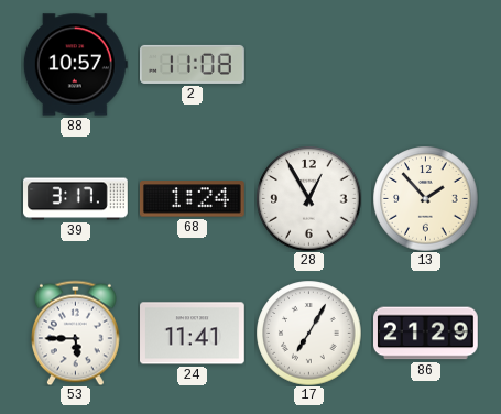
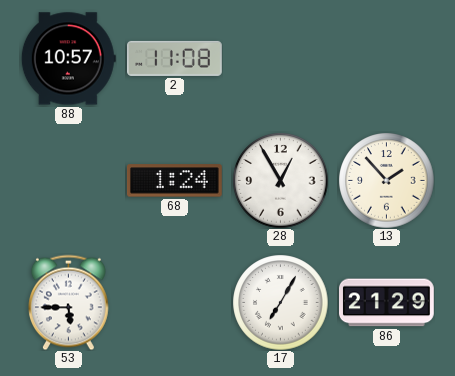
39: 3:17 -> none (76, 199)
24: 11:41 -> none (193, 334)
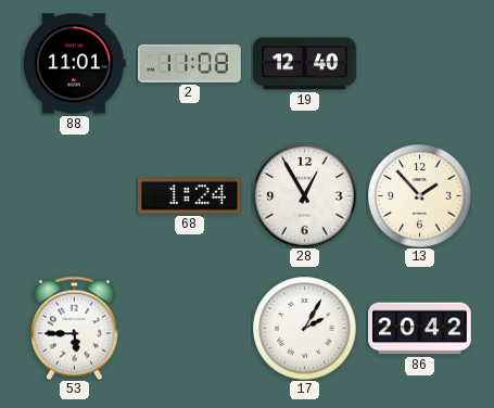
88: 10:57 -> 11:01 (74, 64)
19: none -> 12:40 (305, 64)
17: 7:05 -> 2:05 (304, 328)
86: 21:29 -> 20:42 (420, 329)
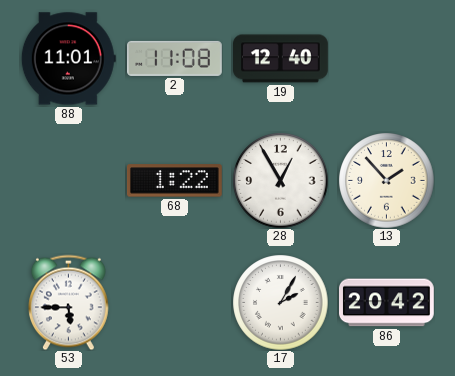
68: 1:24 -> 1:22 (174, 181)
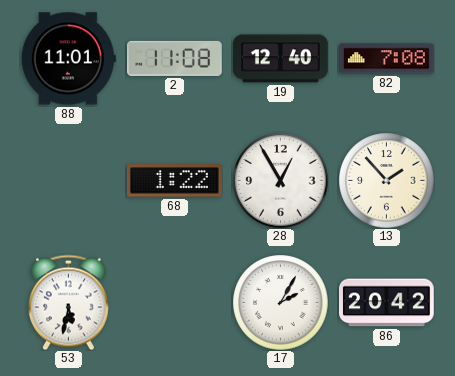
82: none -> 7:08 (387, 59)
53: 5:45 -> 5:32 (68, 302)
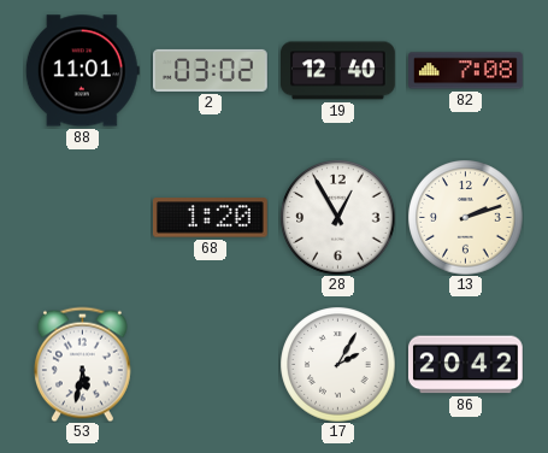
2: 11:08 -> 03:02 (211, 70)
68: 1:22 -> 1:20 (210, 218)
13: 1:53 -> 2:12 (465, 217)
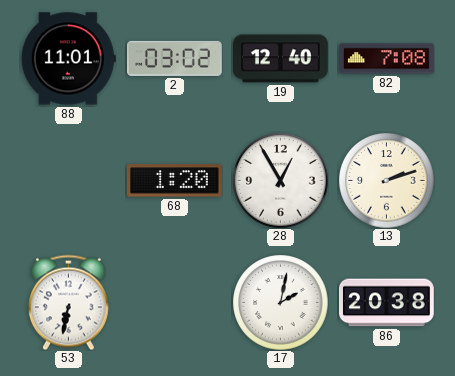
53: 5:32 -> 6:32 (68, 302)
17: 2:05 -> 2:02 (280, 302)
86: 20:42 -> 20:38 (387, 303)
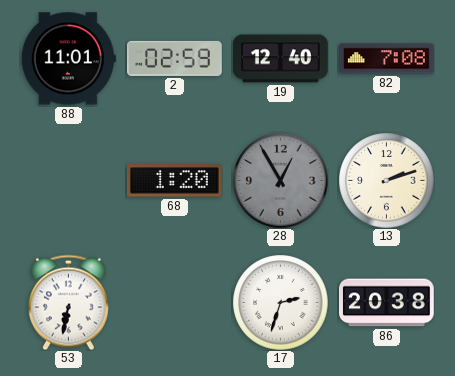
2: 03:02 -> 02:59 (175, 58)
28 dial: white -> grey (280, 180)
17: 2:02 -> 2:33 (280, 302)
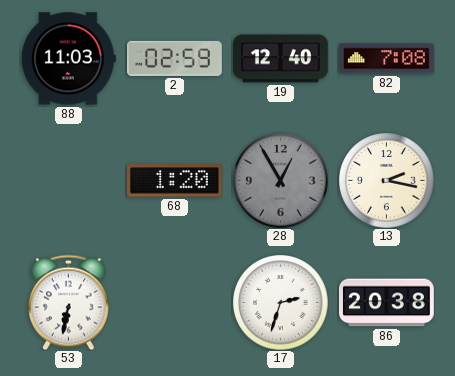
88: 11:01 -> 11:03 (68, 59)
13: 2:12 -> 2:17 (386, 180)
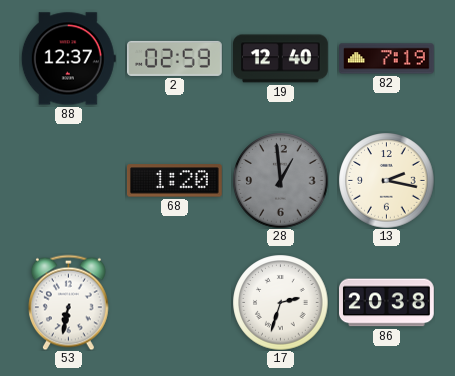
88: 11:03 -> 12:37 (68, 59)
82: 7:08 -> 7:19 (387, 59)
28: 12:55 -> 12:59 (280, 180)
